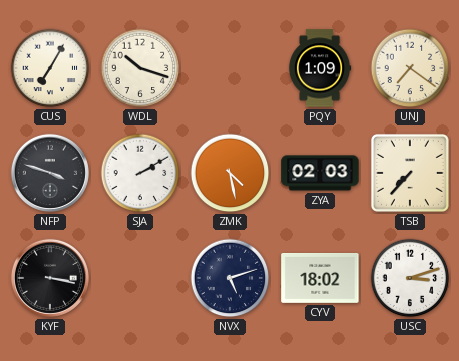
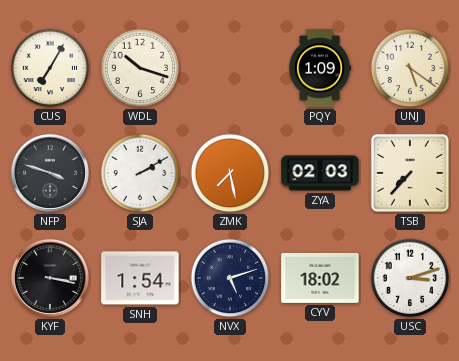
UNJ: 7:21 -> 5:21 (410, 68)
ZMK: 4:28 -> 7:28 (230, 173)
SNH: none -> 1:54 (140, 278)
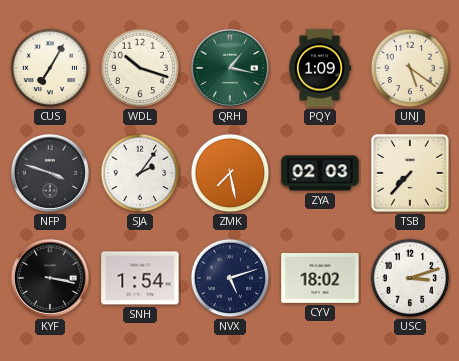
QRH: none -> 1:17 (230, 68)
SJA: 2:10 -> 2:06 (140, 173)
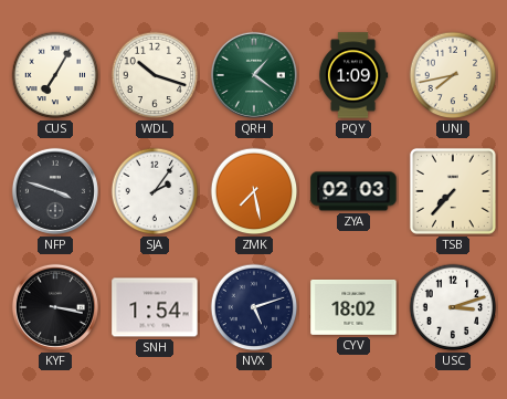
QRH: 1:17 -> 1:21 (254, 75)
UNJ: 5:21 -> 7:43 (453, 75)
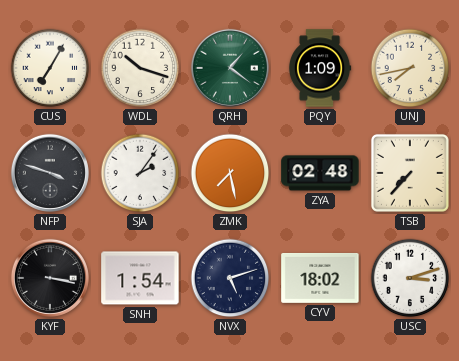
ZYA: 02:03 -> 02:48 (320, 173)
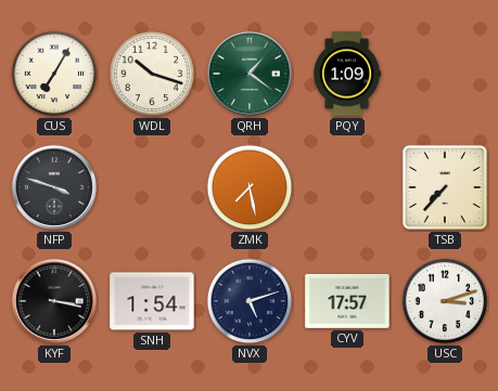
UNJ: 7:43 -> none (410, 68)
SJA: 2:06 -> none (140, 173)
ZYA: 02:48 -> none (320, 173)
CYV: 18:02 -> 17:57 (347, 301)
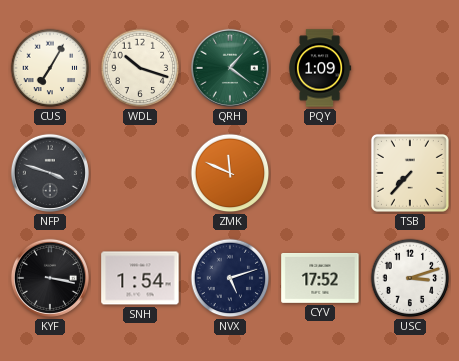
ZMK: 7:28 -> 11:49 (230, 173)
CYV: 17:57 -> 17:52 (320, 278)
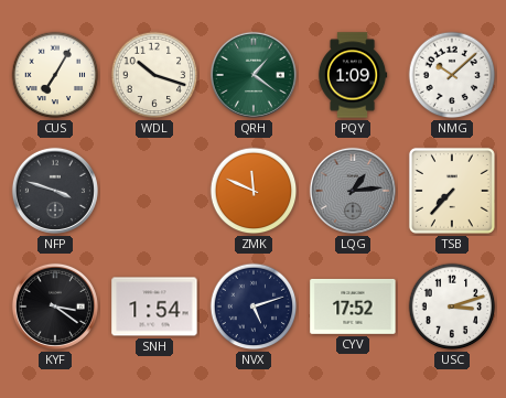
NMG: none -> 10:08 (452, 75)
LQG: none -> 1:14 (353, 191)
KYF: 3:17 -> 3:21 (55, 306)
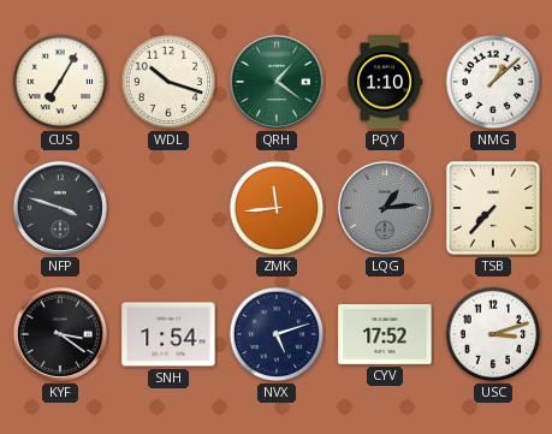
PQY: 1:09 -> 1:10 (385, 82)
NMG: 10:08 -> 1:08 (493, 82)
ZMK: 11:49 -> 11:44 (277, 208)
